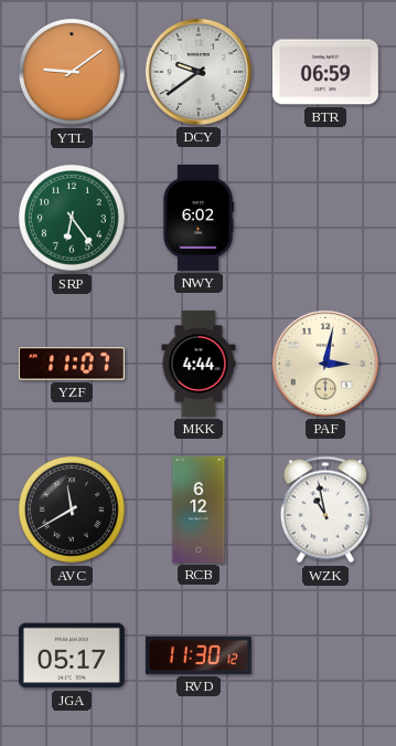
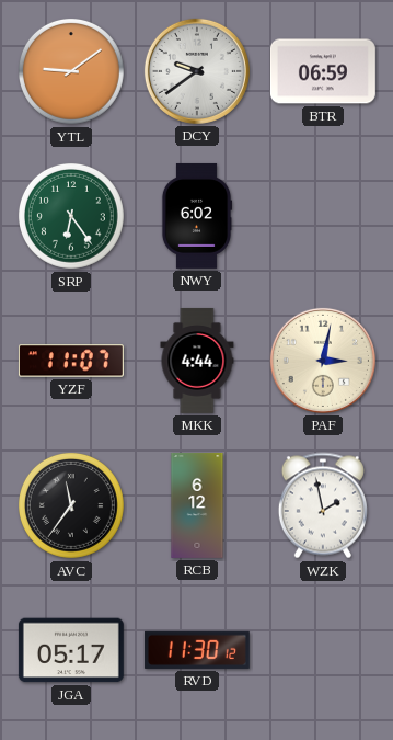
AVC: 11:40 -> 11:36 (71, 505)
WZK: 10:58 -> 1:58 (323, 505)
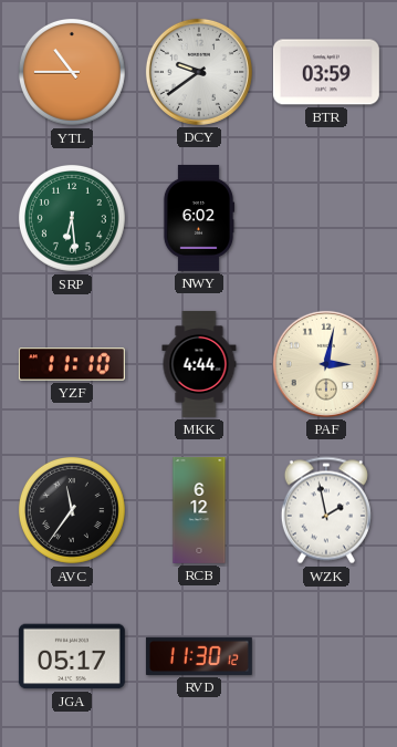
YTL: 9:09 -> 10:45 (72, 72)
BTR: 06:59 -> 03:59 (326, 72)
SRP: 6:24 -> 6:29 (72, 218)
YZF: 11:07 -> 11:10 (72, 364)
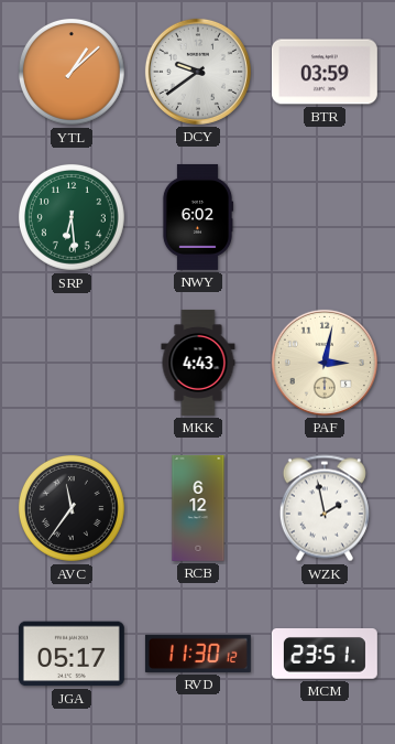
YTL: 10:45 -> 1:08 (72, 72)
YZF: 11:10 -> none (72, 364)
MKK: 4:44 -> 4:43 (198, 363)
MCM: none -> 23:51 (325, 655)
